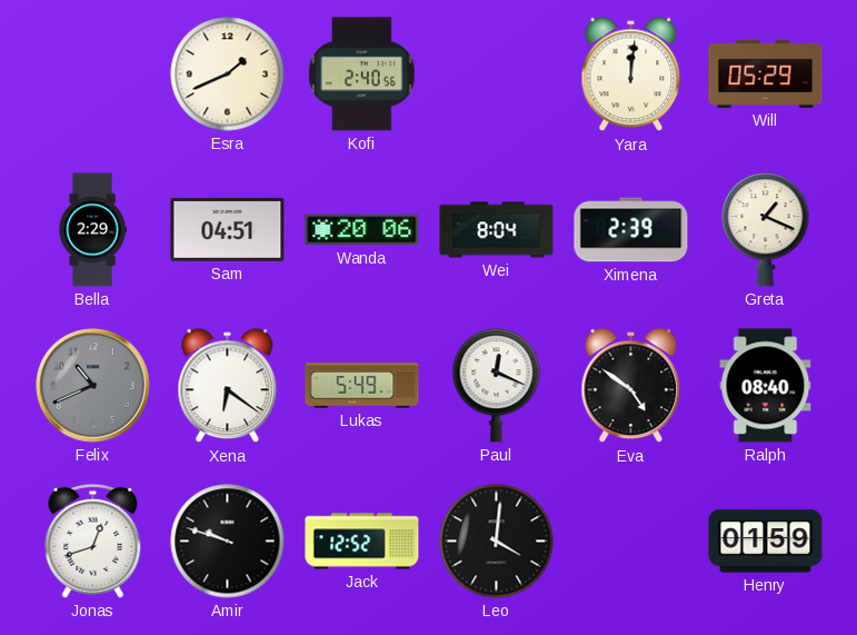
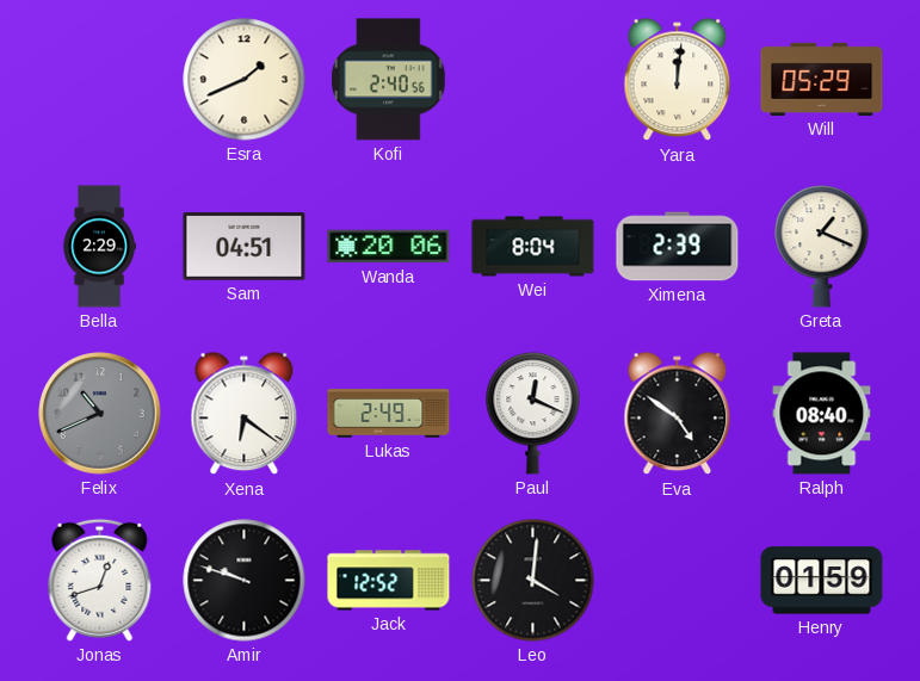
Lukas: 5:49 -> 2:49 (389, 414)
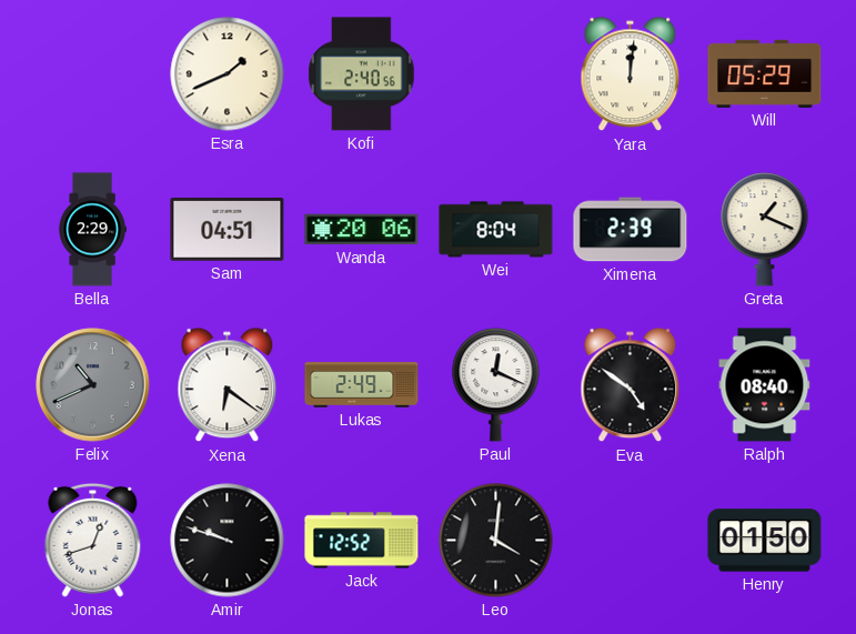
Henry: 01:59 -> 01:50 (765, 541)
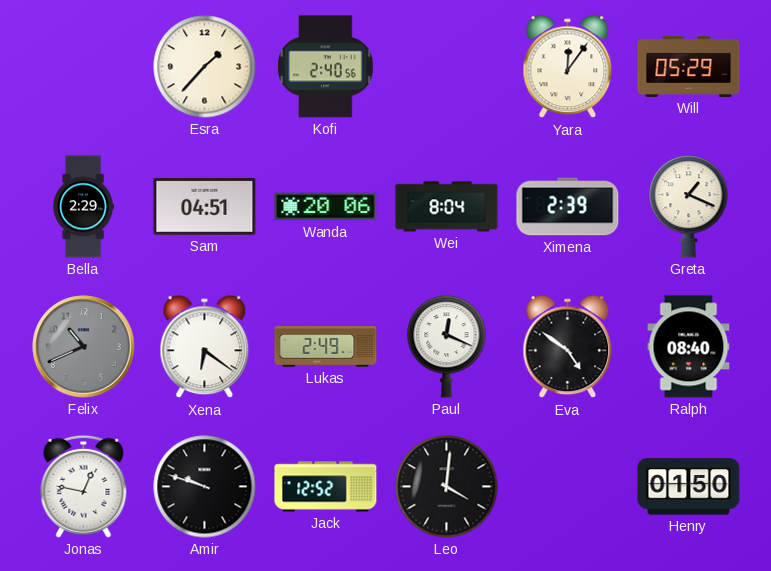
Esra: 1:41 -> 1:37 (205, 67)
Yara: 12:01 -> 12:06 (568, 67)
Jonas: 12:42 -> 12:47 (84, 486)
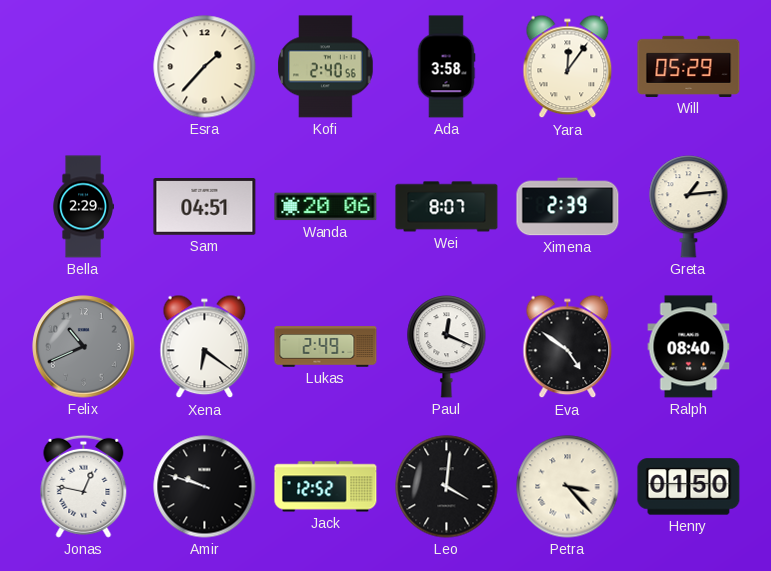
Ada: none -> 3:58 (446, 67)
Wei: 8:04 -> 8:07 (447, 207)
Greta: 1:19 -> 1:14 (689, 207)
Petra: none -> 3:23 (568, 487)
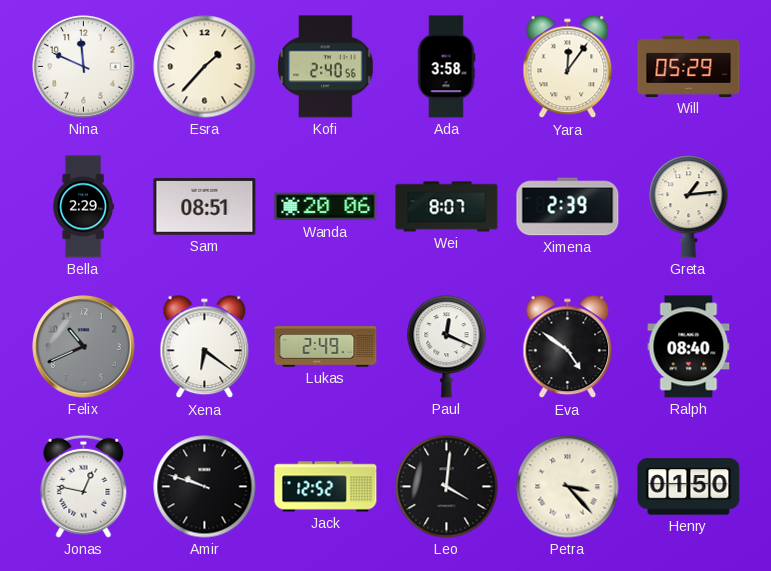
Nina: none -> 11:49 (84, 67)
Sam: 04:51 -> 08:51 (205, 207)
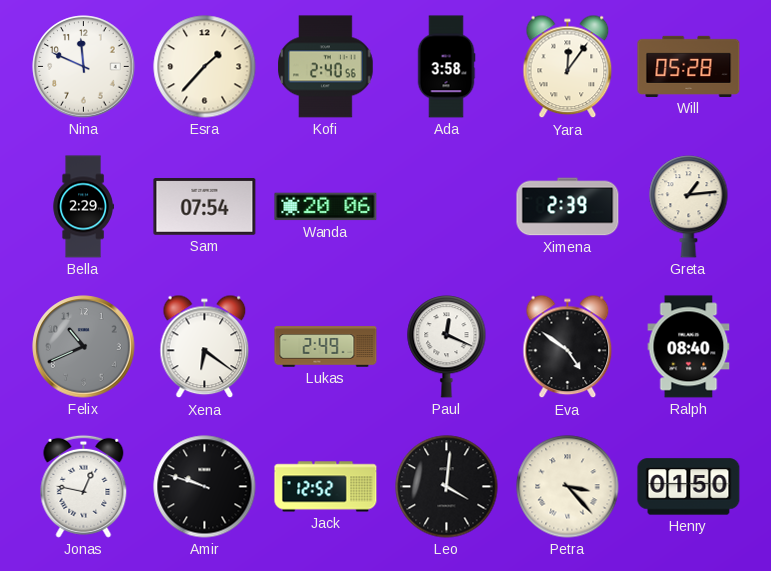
Will: 05:29 -> 05:28 (689, 66)
Sam: 08:51 -> 07:54 (205, 207)
Wei: 8:07 -> none (447, 207)
